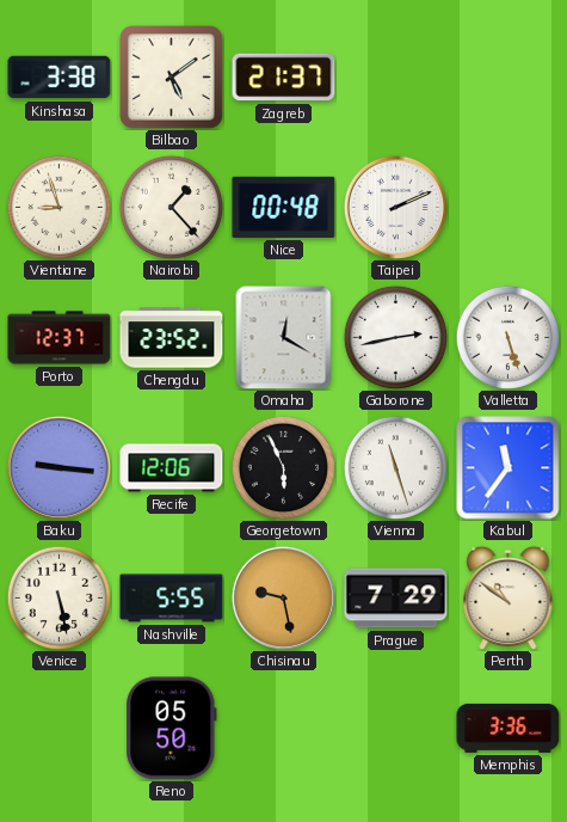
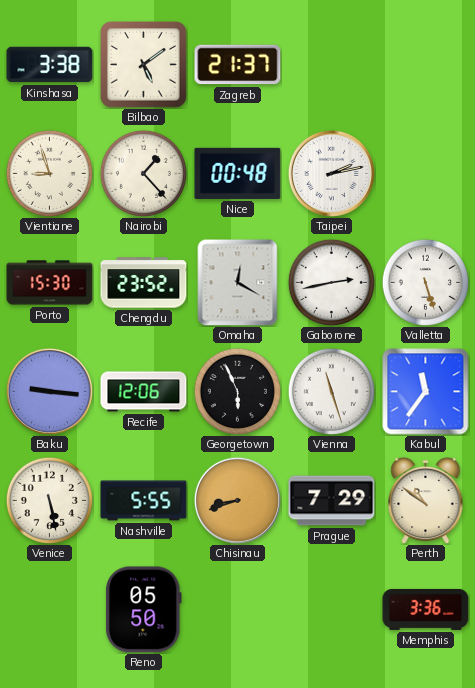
Taipei: 2:11 -> 2:13 (331, 173)
Porto: 12:37 -> 15:30 (50, 283)
Chisinau: 9:28 -> 8:42 (237, 500)
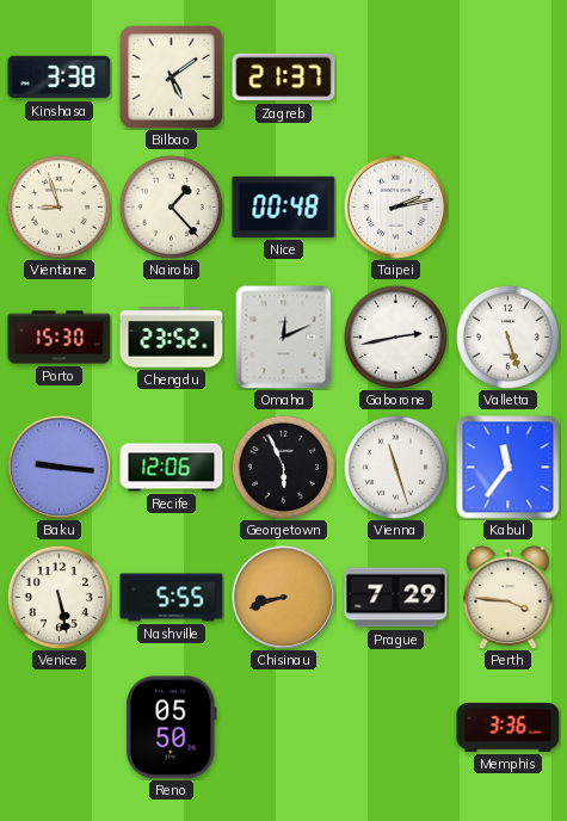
Omaha: 12:20 -> 12:11 (284, 337)
Perth: 10:51 -> 3:46 (509, 597)
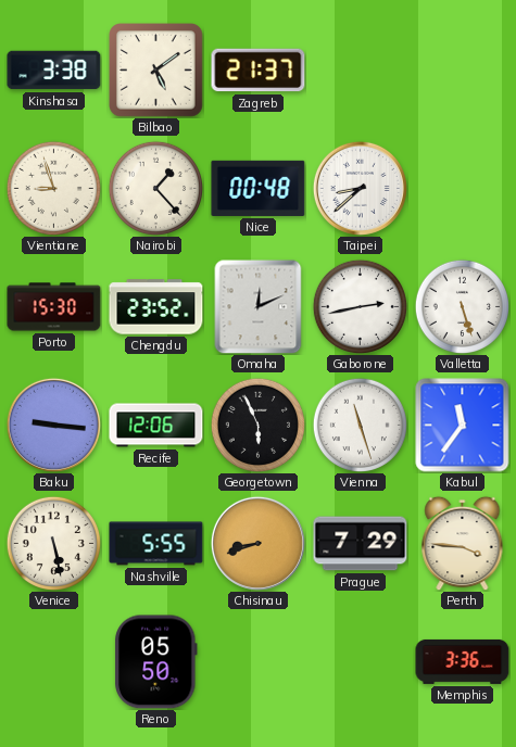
Taipei: 2:13 -> 8:38 (360, 188)
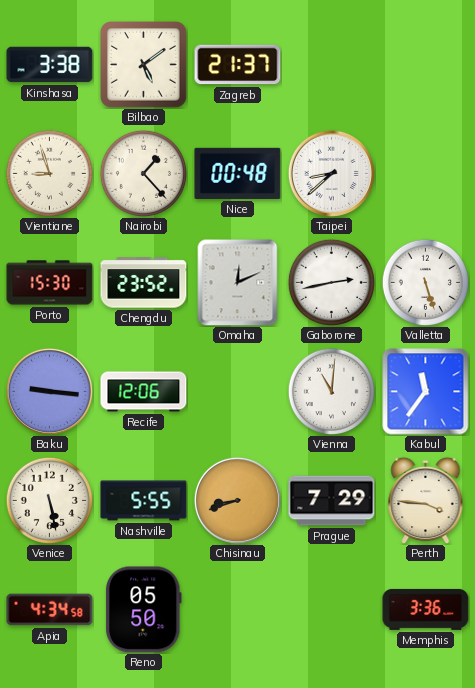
Georgetown: 5:56 -> none (257, 425)
Vienna: 11:27 -> 11:01 (331, 391)
Apia: none -> 4:34 (50, 610)
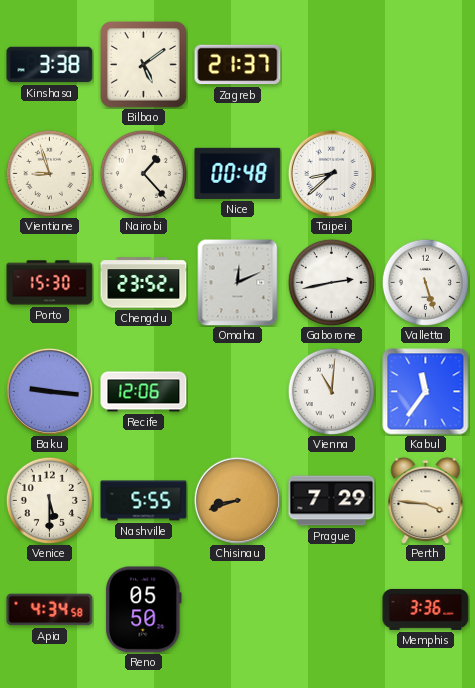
Venice: 5:28 -> 5:30 (49, 500)
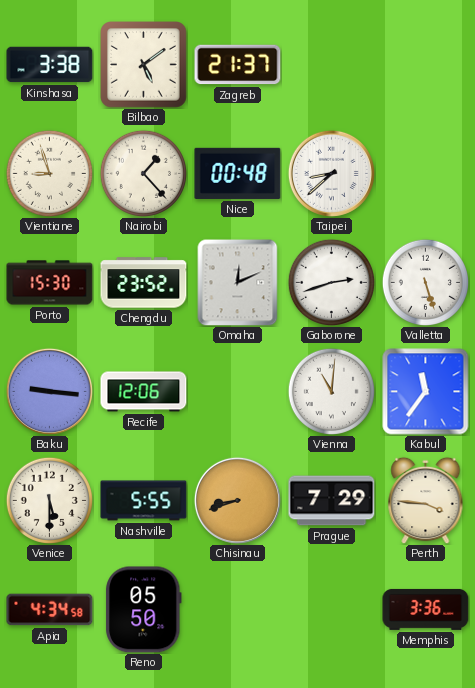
Gaborone: 2:43 -> 2:42 (331, 282)
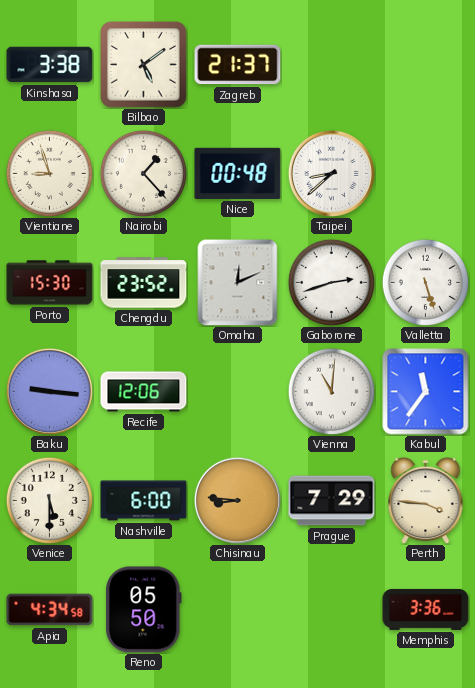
Nashville: 5:55 -> 6:00 (144, 501)
Chisinau: 8:42 -> 8:46 (237, 500)
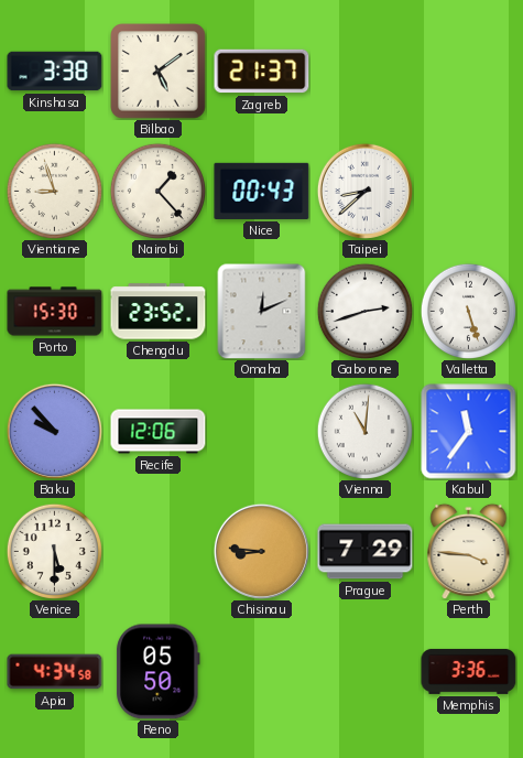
Nice: 00:48 -> 00:43 (262, 191)
Baku: 9:16 -> 9:53 (54, 431)
Nashville: 6:00 -> none (144, 501)
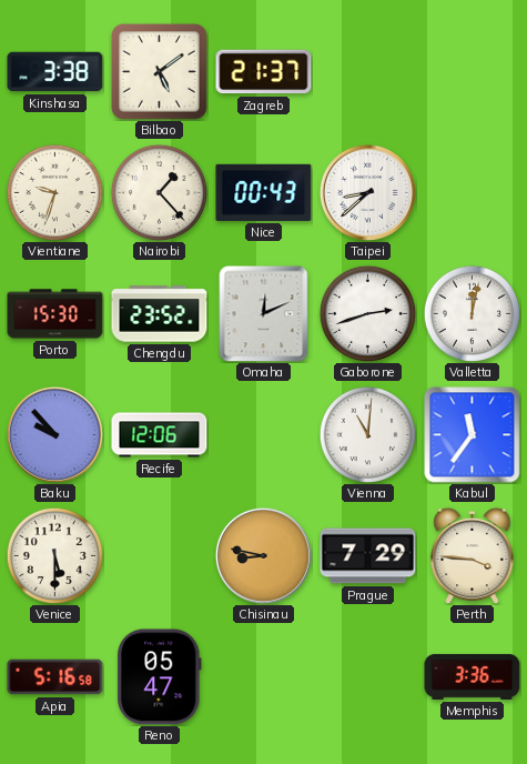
Vientiane: 8:57 -> 9:33 (54, 192)
Valletta: 5:27 -> 12:02 (472, 313)
Chisinau: 8:46 -> 8:47 (263, 555)
Apia: 4:34 -> 5:16 (55, 677)
Reno: 05:50 -> 05:47 (160, 677)
